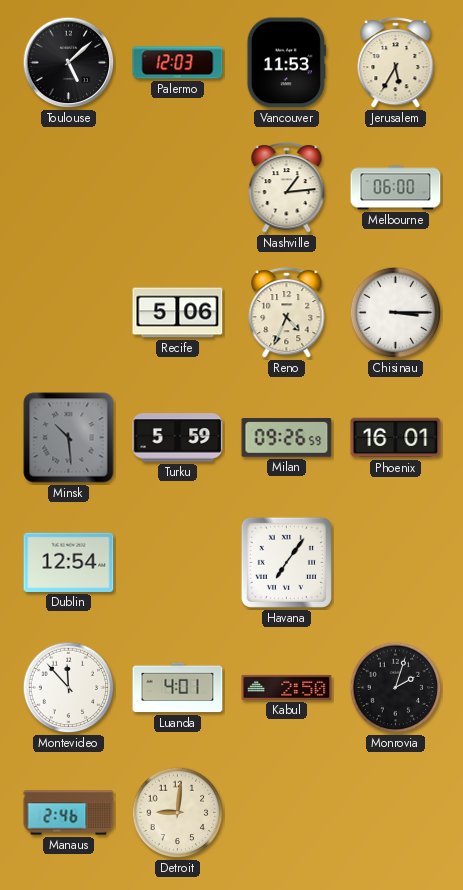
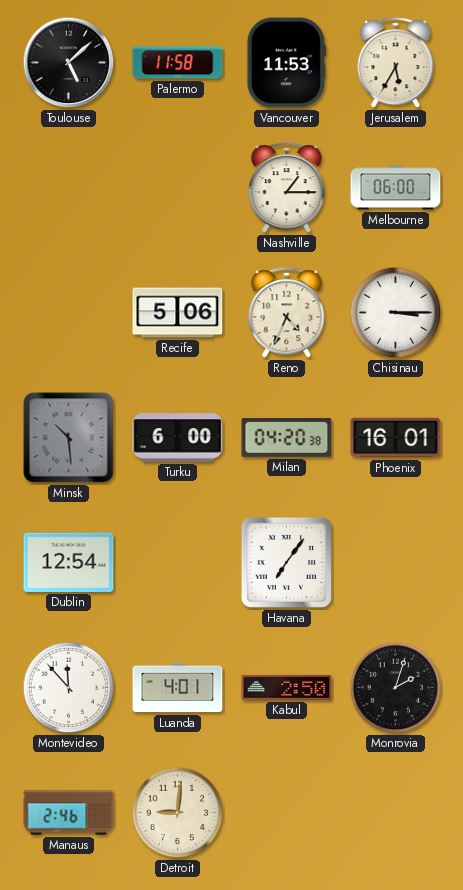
Palermo: 12:03 -> 11:58 (178, 63)
Nashville: 1:14 -> 1:15 (287, 188)
Turku: 5:59 -> 6:00 (178, 438)
Milan: 09:26 -> 04:20 (287, 438)
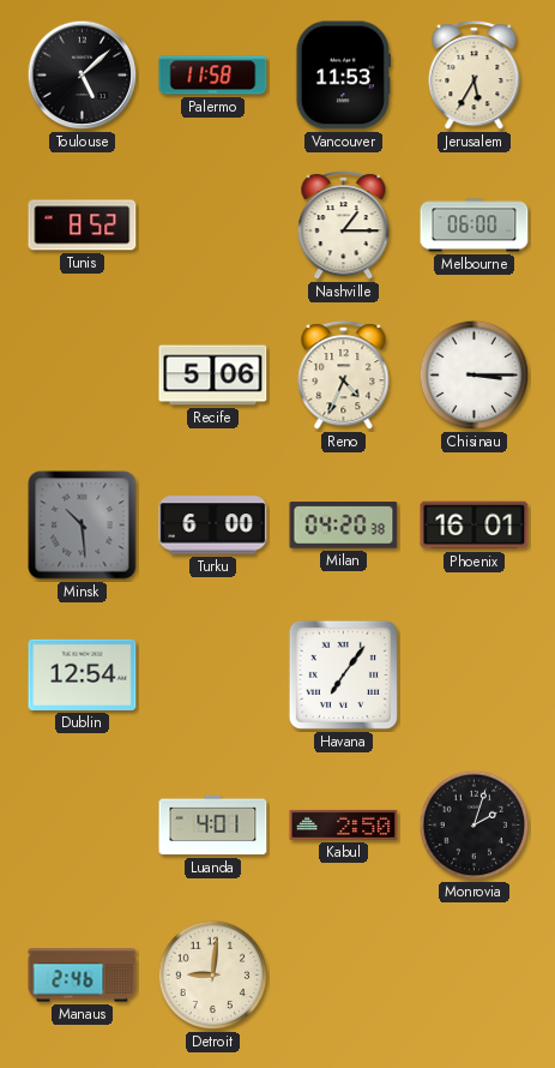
Tunis: none -> 8:52 (83, 226)
Montevideo: 11:53 -> none (69, 688)
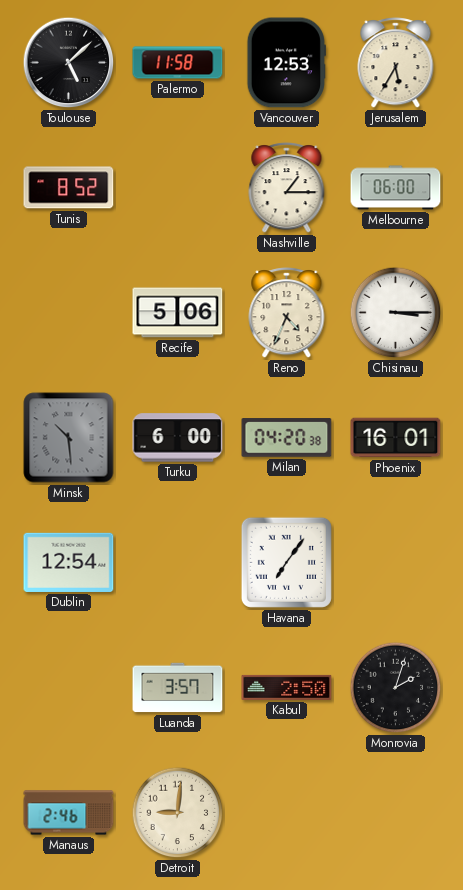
Vancouver: 11:53 -> 12:53 (286, 63)
Luanda: 4:01 -> 3:57 (178, 688)
